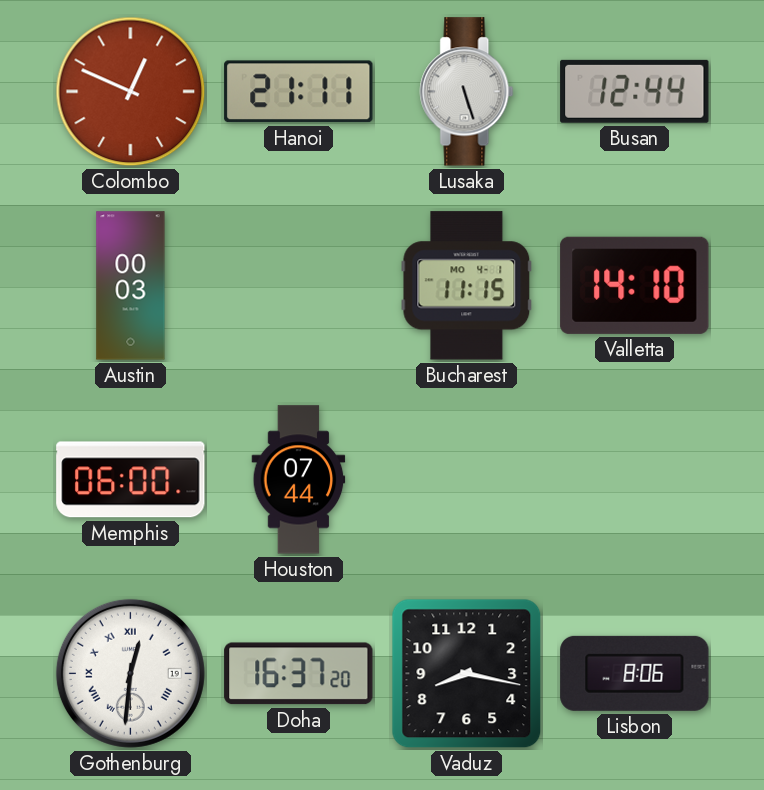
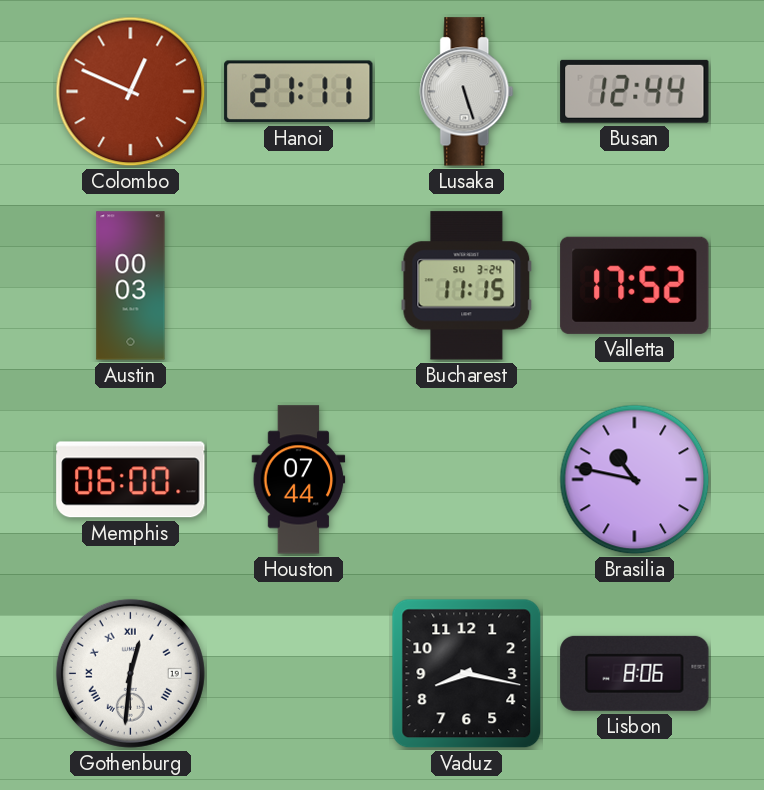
Bucharest date: MO 4-1 -> SU 3-24 (467, 286)
Valletta: 14:10 -> 17:52 (635, 285)
Brasilia: none -> 10:47 (635, 480)
Doha: 16:37 -> none (299, 674)
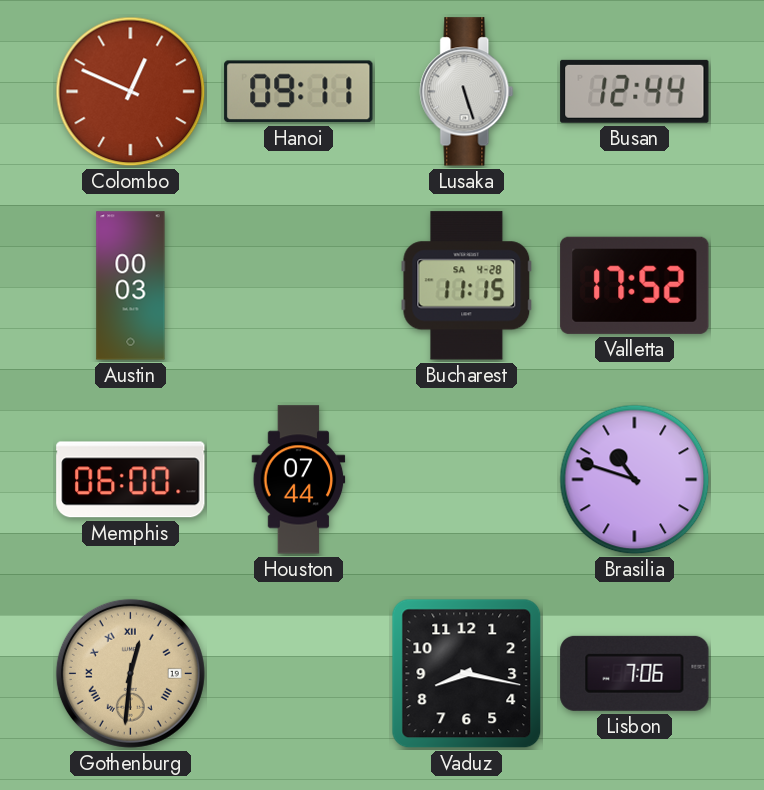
Hanoi: 21:11 -> 09:11 (299, 92)
Bucharest date: SU 3-24 -> SA 4-28 (467, 286)
Brasilia: 10:47 -> 10:48 (635, 480)
Gothenburg dial: white -> champagne (130, 673)
Lisbon: 8:06 -> 7:06 (635, 673)
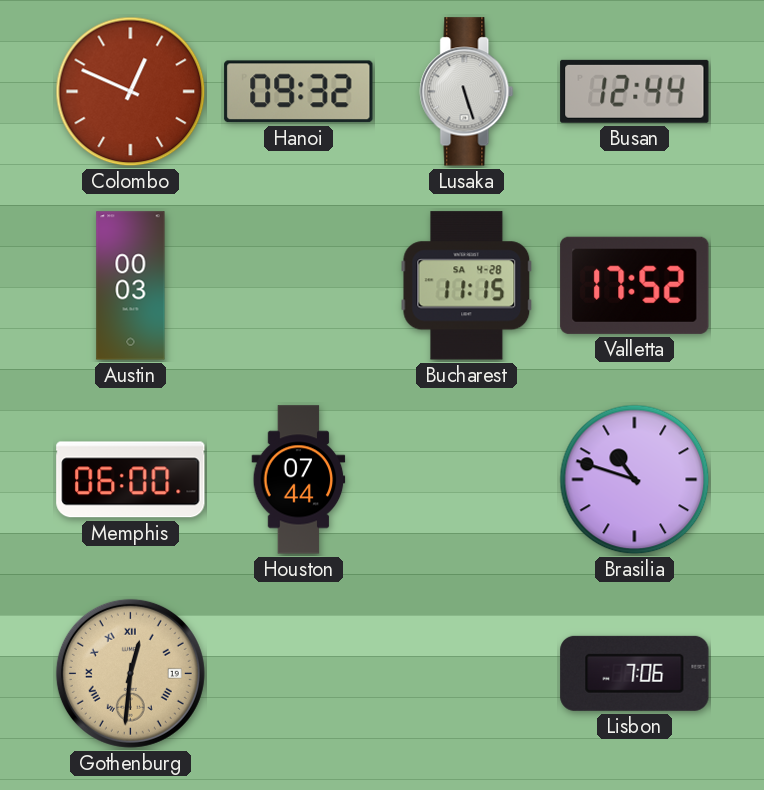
Hanoi: 09:11 -> 09:32 (299, 92)
Vaduz: 8:17 -> none (467, 674)
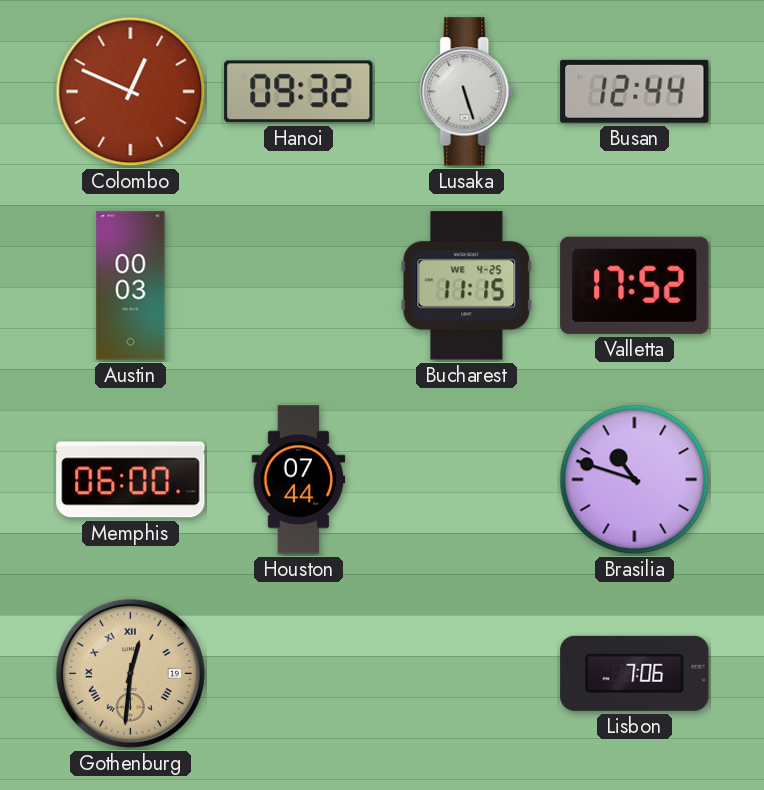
Bucharest date: SA 4-28 -> WE 4-25 (467, 286)
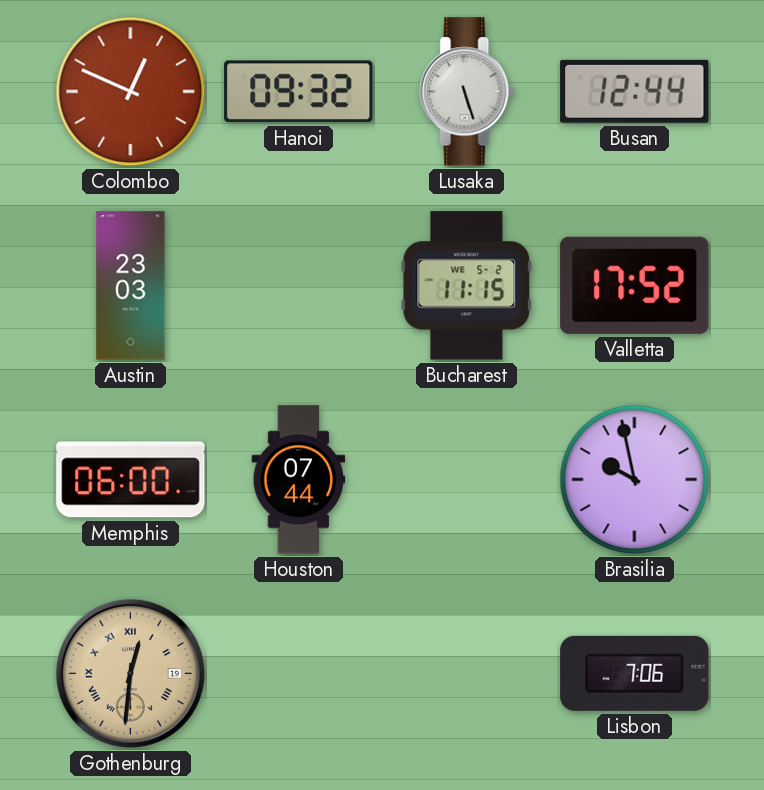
Austin: 00:03 -> 23:03 (131, 286)
Bucharest date: WE 4-25 -> WE 5-2 (467, 286)
Brasilia: 10:48 -> 9:58 (635, 480)
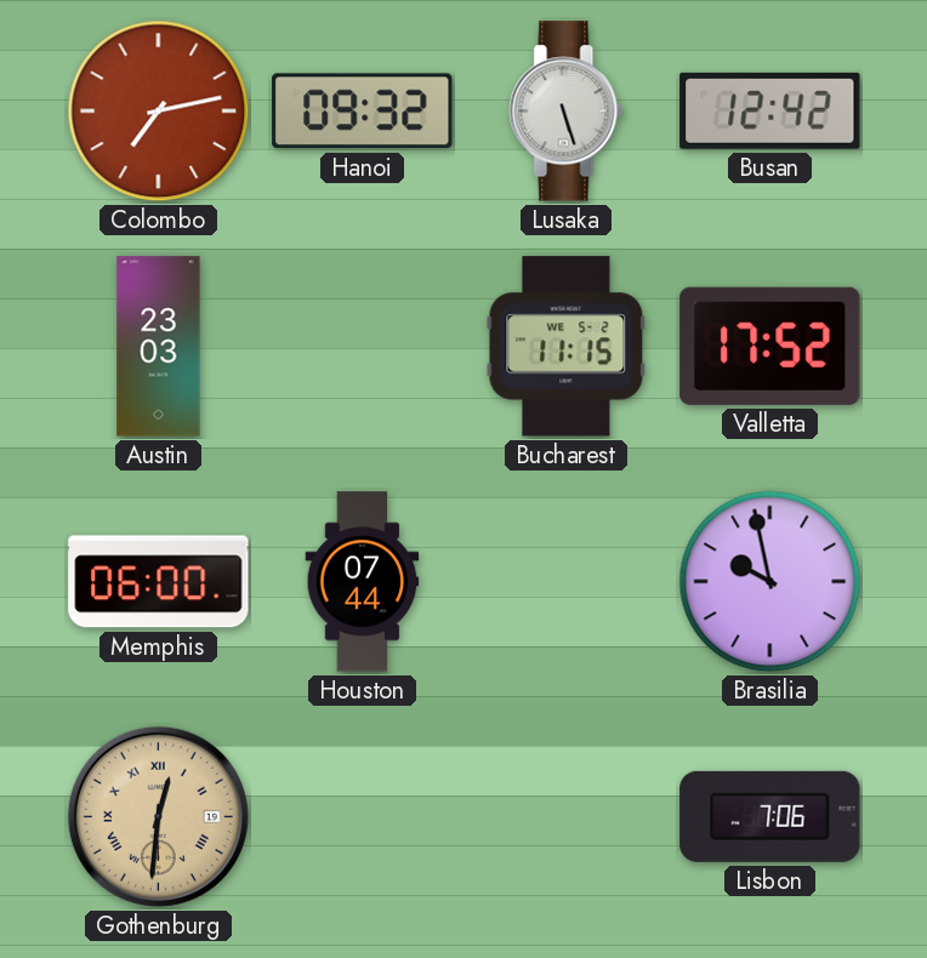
Colombo: 12:49 -> 7:13 (159, 112)
Busan: 12:44 -> 12:42 (770, 110)
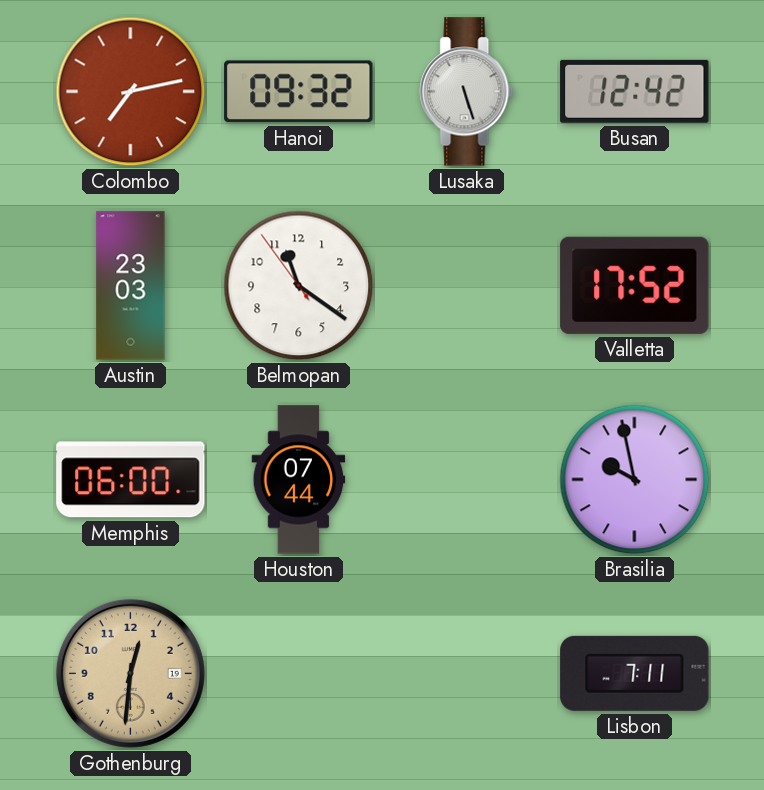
Belmopan: none -> 11:20 (299, 286)
Bucharest: 11:15 -> none (567, 347)
Gothenburg numerals: Roman -> Arabic (130, 673)
Lisbon: 7:06 -> 7:11 (635, 673)
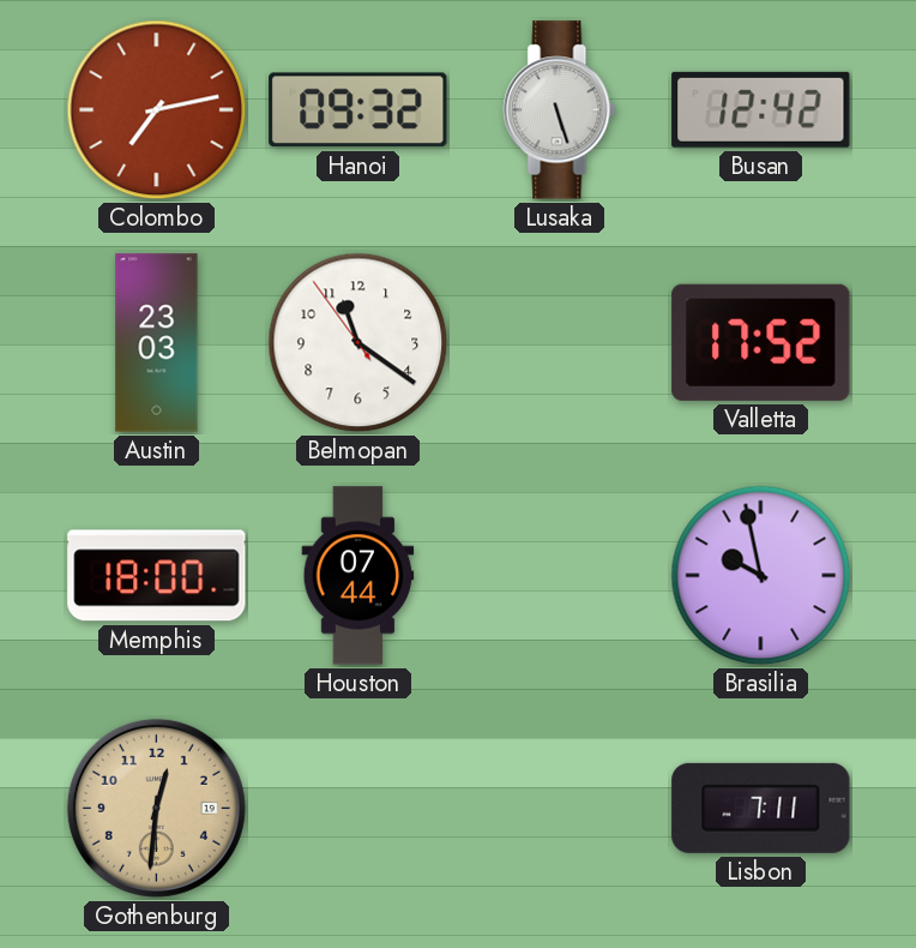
Memphis: 06:00 -> 18:00 (157, 576)
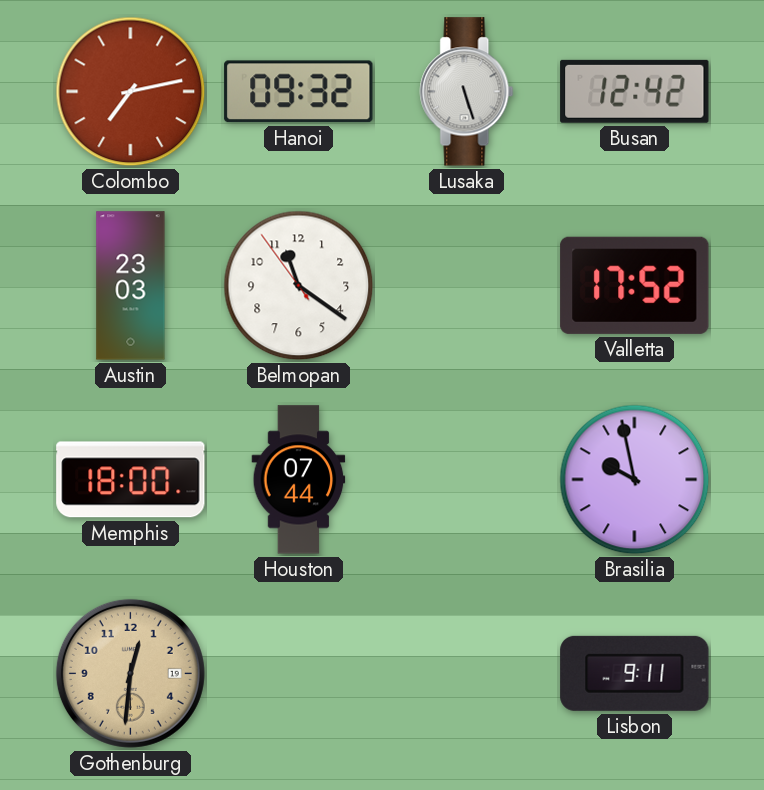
Lisbon: 7:11 -> 9:11 (635, 673)
